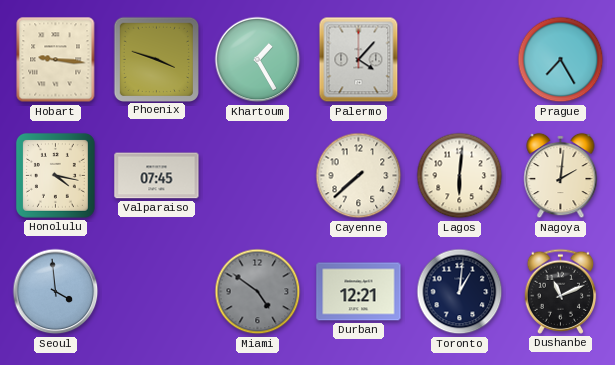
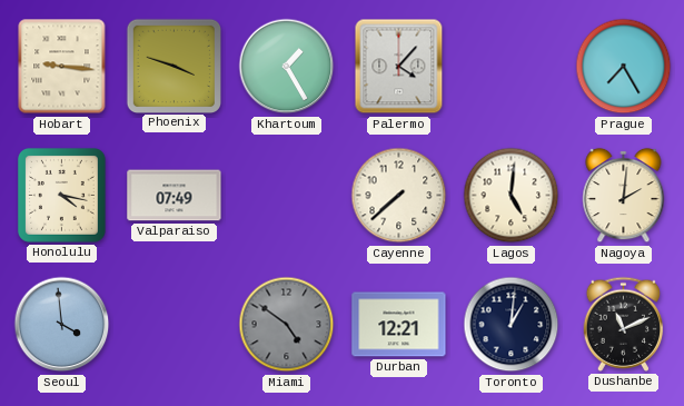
Valparaiso: 07:45 -> 07:49 (175, 196)
Lagos: 6:01 -> 5:01 (512, 196)
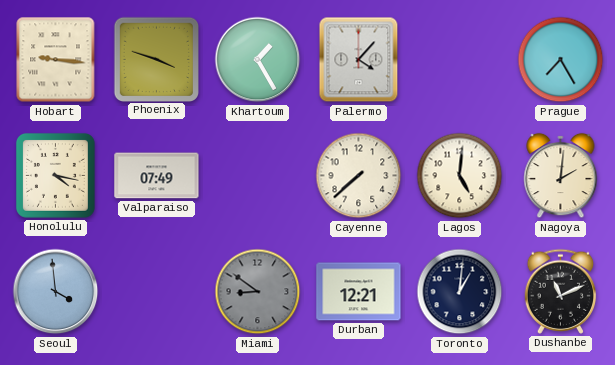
Miami: 4:51 -> 8:51 (258, 292)
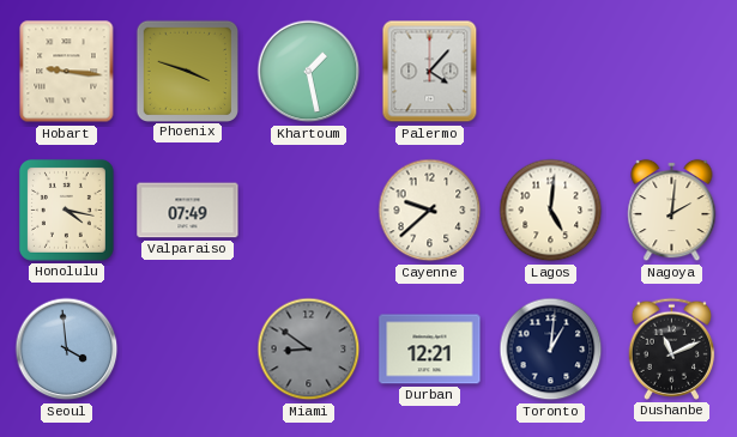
Khartoum: 1:25 -> 1:28 (309, 72)
Prague: 7:25 -> none (561, 60)
Cayenne: 7:38 -> 9:38 (430, 211)
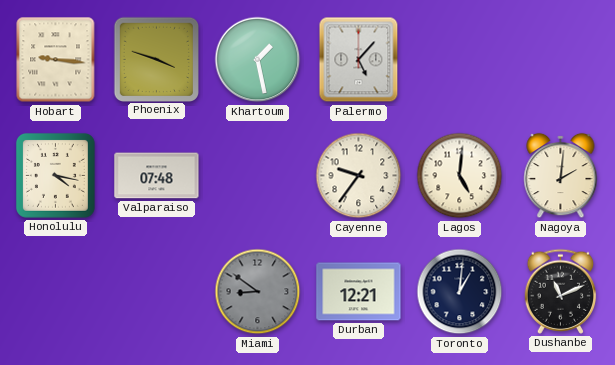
Palermo: 4:07 -> 5:07 (359, 60)
Valparaiso: 07:49 -> 07:48 (157, 176)
Cayenne: 9:38 -> 9:36 (359, 176)
Seoul: 3:59 -> none (67, 350)
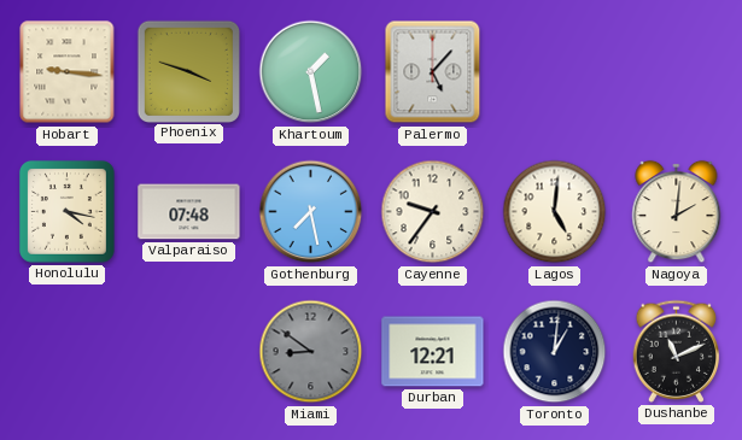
Gothenburg: none -> 7:28 (311, 212)
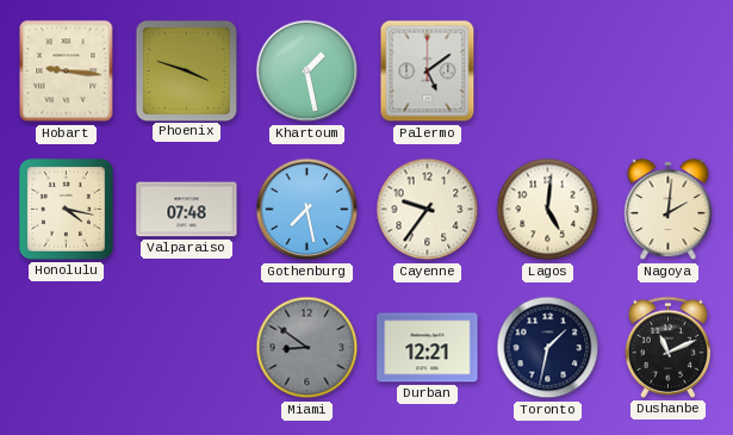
Palermo: 5:07 -> 5:09 (428, 72)
Toronto: 1:01 -> 1:32 (548, 348)
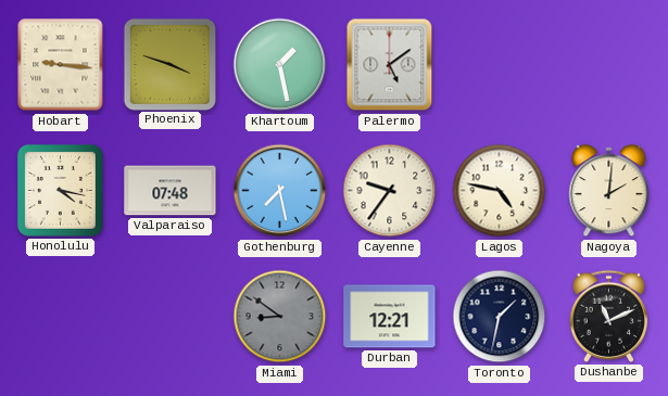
Lagos: 5:01 -> 4:47 (500, 191)
